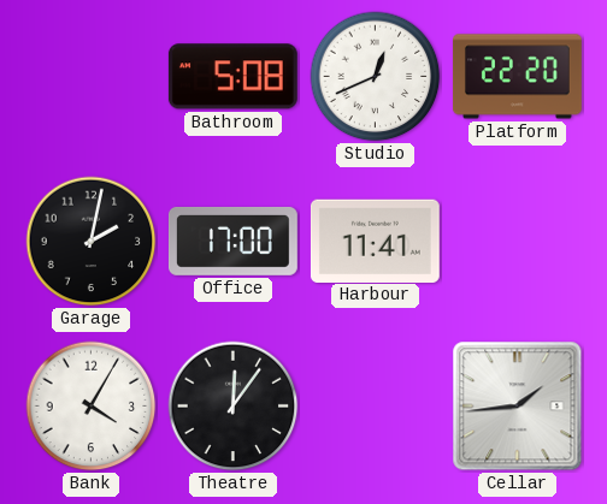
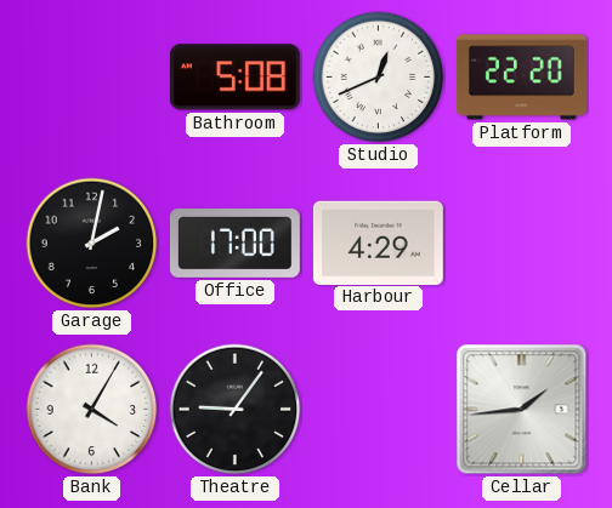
Harbour: 11:41 -> 4:29 (378, 242)
Theatre: 12:06 -> 9:06 (236, 410)
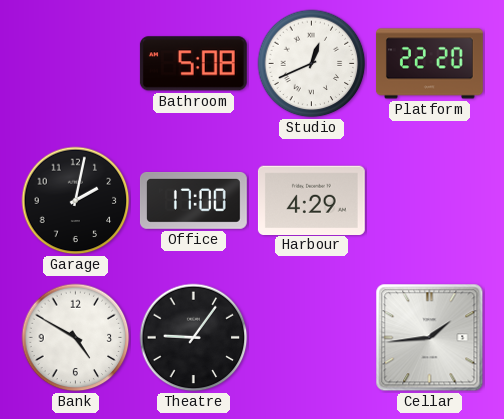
Bank: 4:05 -> 4:50 (76, 338)
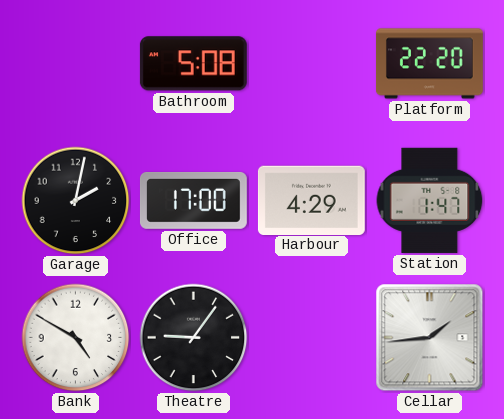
Studio: 12:41 -> none (312, 64)
Station: none -> 1:47 (430, 200)
